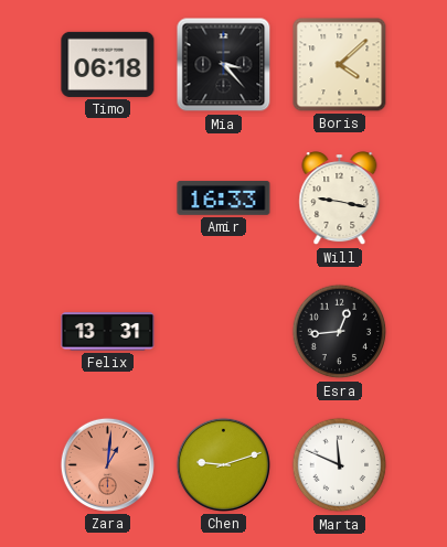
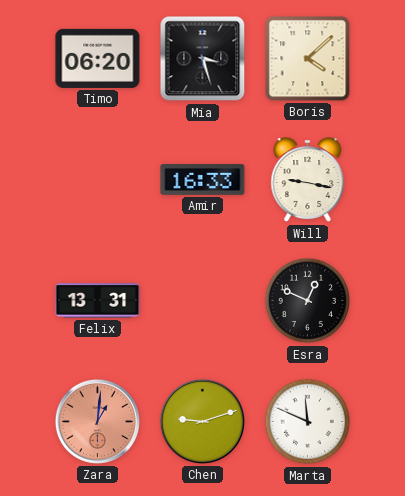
Timo: 06:18 -> 06:20 (98, 58)
Mia: 3:23 -> 3:27 (203, 59)
Esra: 12:44 -> 12:49 (308, 301)
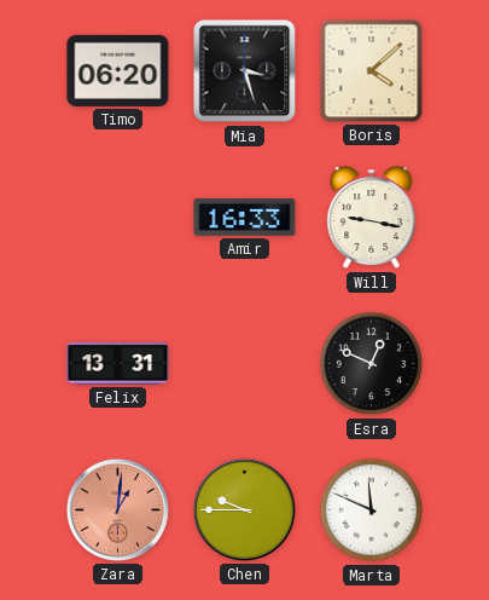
Chen: 9:12 -> 9:45 (244, 509)
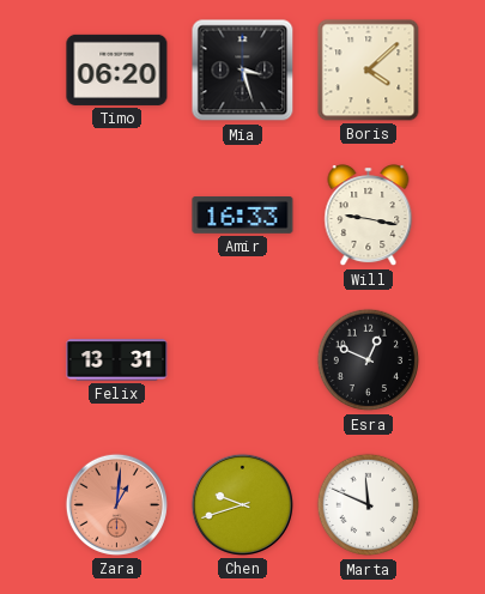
Chen: 9:45 -> 9:42 (242, 504)
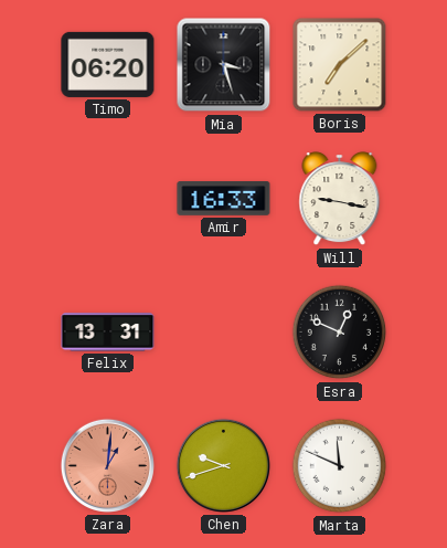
Boris: 4:08 -> 7:08 (340, 65)
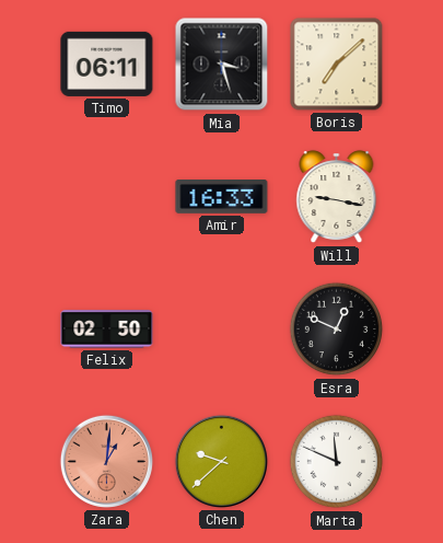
Timo: 06:20 -> 06:11 (107, 63)
Felix: 13:31 -> 02:50 (107, 330)
Chen: 9:42 -> 9:38 (221, 461)
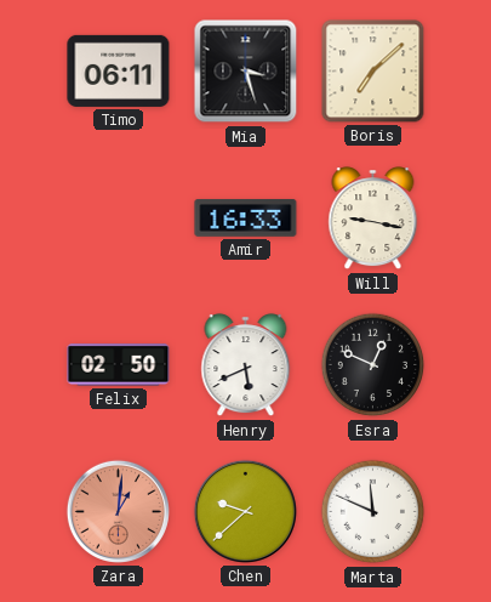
Henry: none -> 5:41 (246, 365)
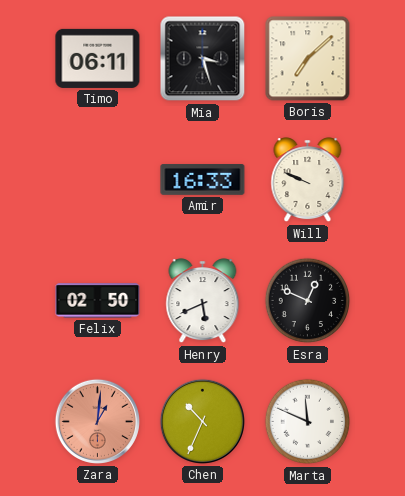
Will: 9:17 -> 9:49 (308, 180)
Chen: 9:38 -> 10:34 (202, 421)
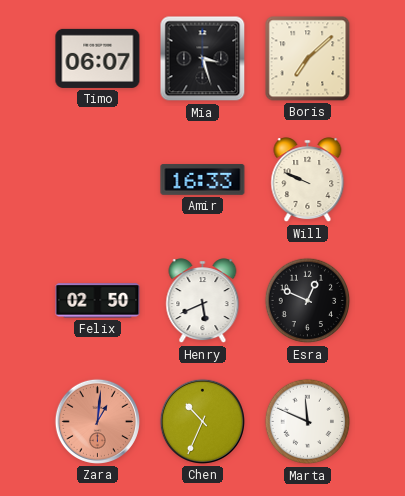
Timo: 06:11 -> 06:07 (98, 58)
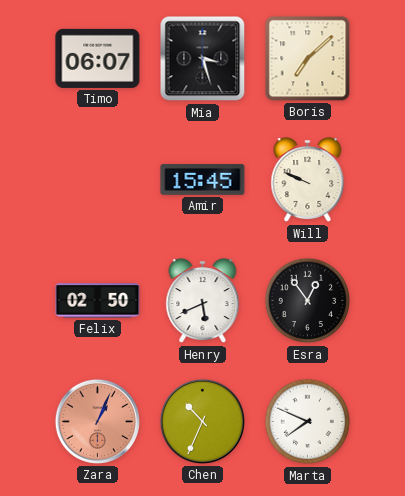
Amir: 16:33 -> 15:45 (203, 180)
Esra: 12:49 -> 12:54 (308, 301)
Zara: 1:01 -> 1:04 (97, 421)
Marta: 11:49 -> 7:49 (308, 422)
